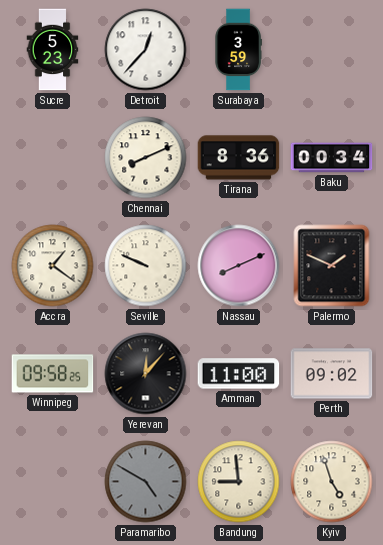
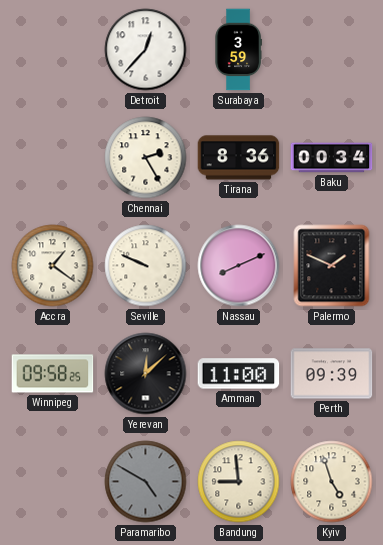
Sucre: 5:23 -> none (53, 50)
Chennai: 8:11 -> 2:25 (146, 158)
Yerevan: 12:07 -> 12:08 (146, 374)
Perth: 09:02 -> 09:39 (332, 374)
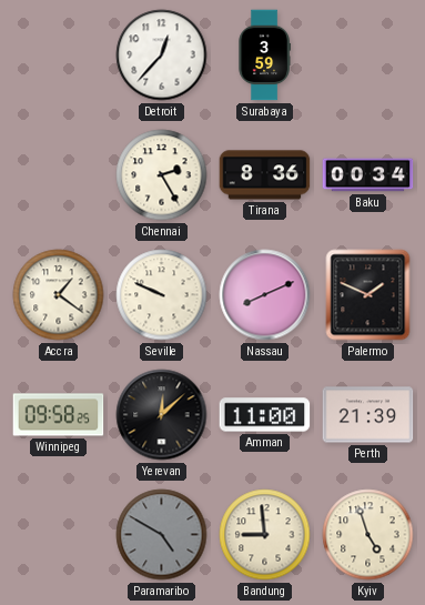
Perth: 09:39 -> 21:39 (368, 415)
